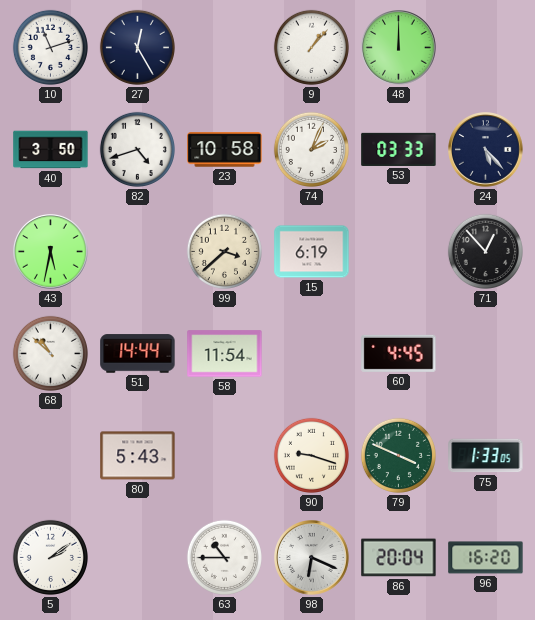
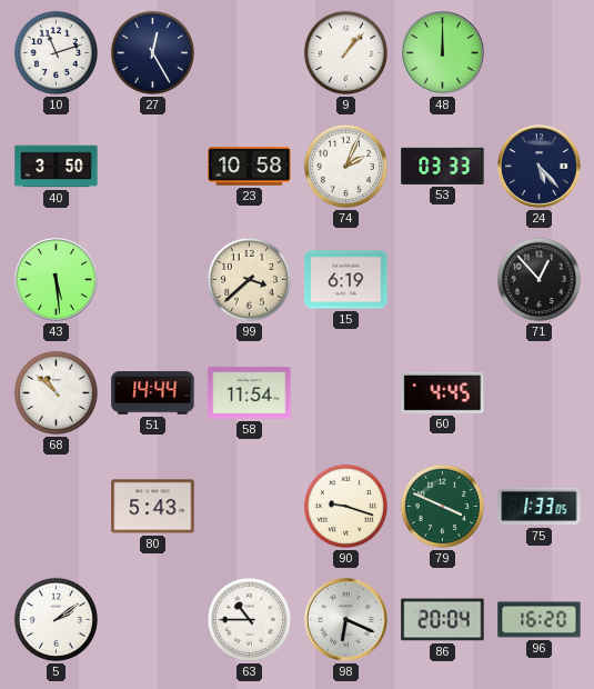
82: 4:42 -> none (137, 149)
43: 5:32 -> 5:29 (57, 280)
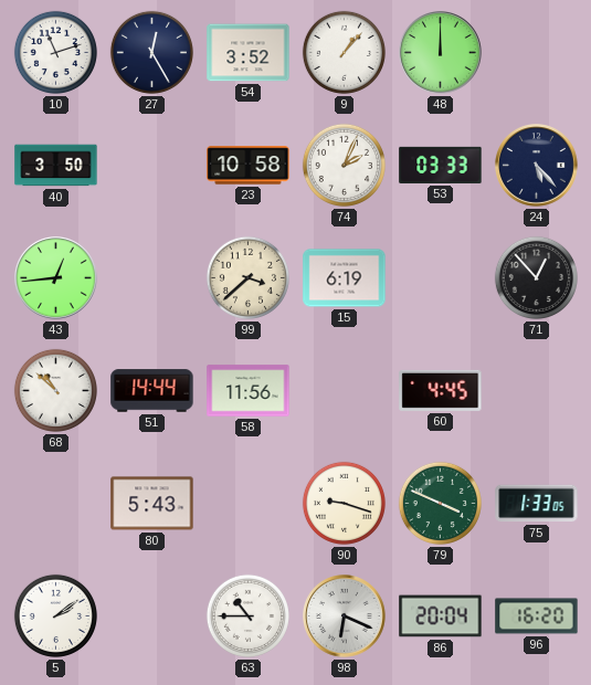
54: none -> 3:52 (249, 53)
43: 5:29 -> 12:44 (56, 278)
58: 11:54 -> 11:56 (249, 391)
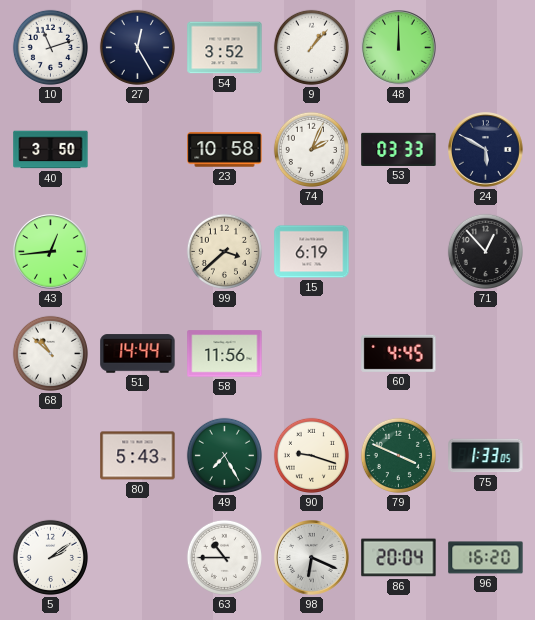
24: 5:23 -> 5:50 (486, 150)
49: none -> 7:25 (224, 455)
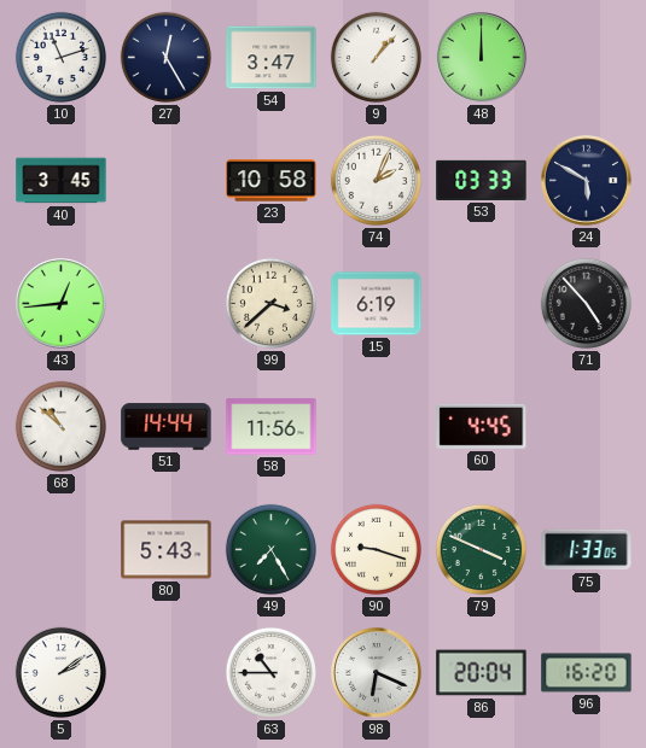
54: 3:52 -> 3:47 (272, 58)
40: 3:50 -> 3:45 (62, 181)
71: 12:53 -> 4:53 (586, 303)
